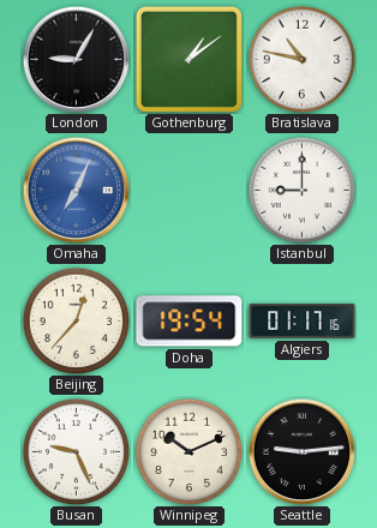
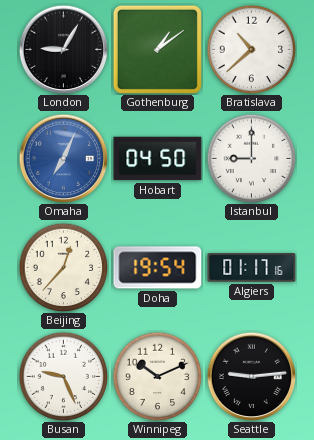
Bratislava: 10:47 -> 10:38 (251, 49)
Hobart: none -> 04:50 (158, 159)
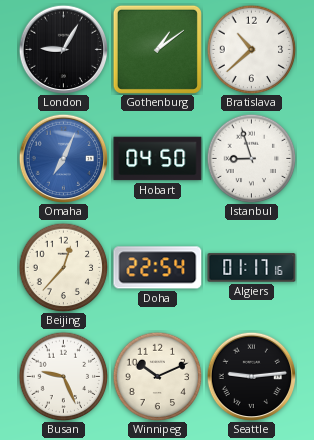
Istanbul: 9:00 -> 8:57 (251, 158)
Doha: 19:54 -> 22:54 (158, 268)
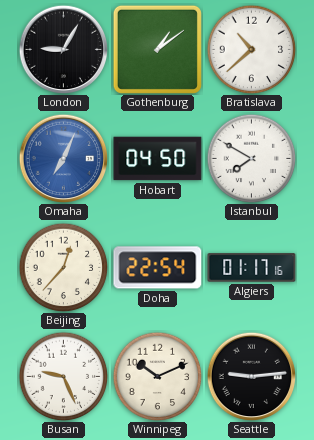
Istanbul: 8:57 -> 7:50 (251, 158)
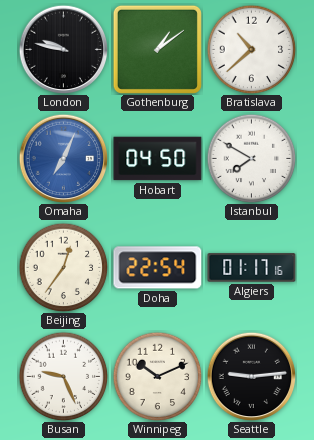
London: 9:05 -> 9:47 (63, 49)
Beijing: 12:37 -> 12:36 (63, 267)
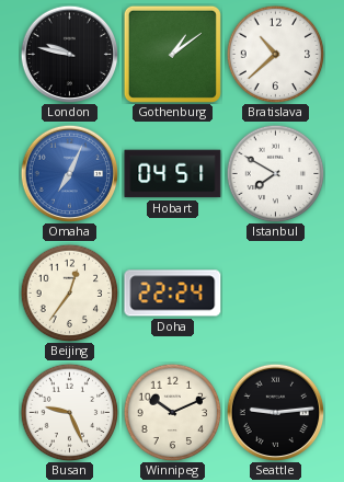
Hobart: 04:50 -> 04:51 (173, 174)
Doha: 22:54 -> 22:24 (173, 294)
Algiers: 01:17 -> none (252, 268)
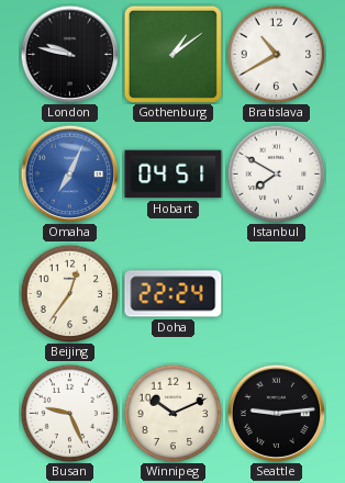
Bratislava: 10:38 -> 10:40 (276, 54)
